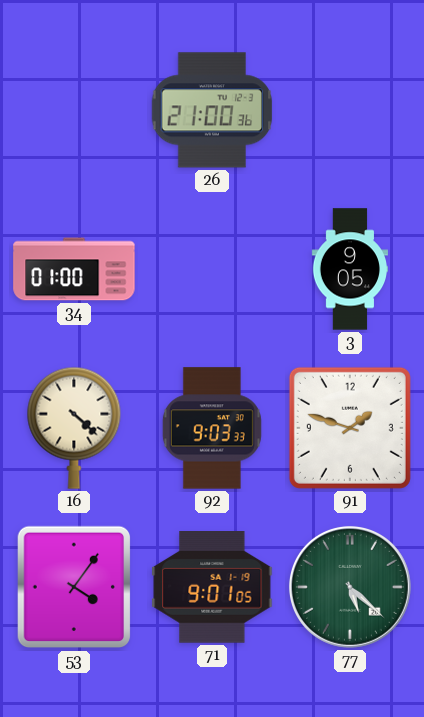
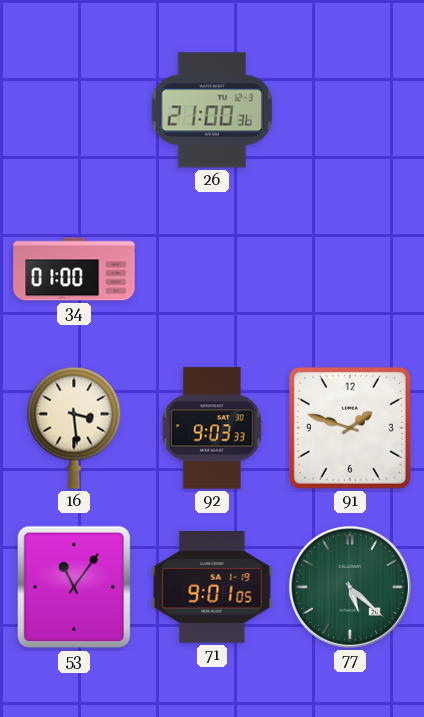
3: 9:05 -> none (349, 269)
16: 4:22 -> 3:29 (74, 428)
53: 4:06 -> 11:06 (74, 587)
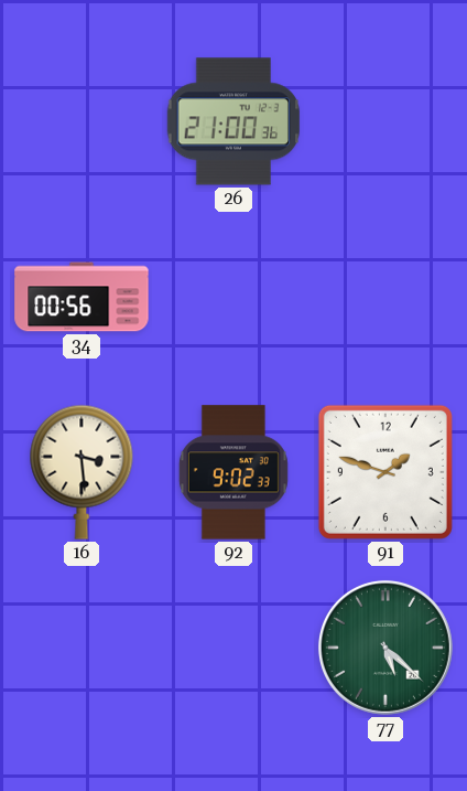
34: 01:00 -> 00:56 (82, 297)
92: 9:03 -> 9:02 (233, 472)
53: 11:06 -> none (74, 587)
71: 9:01 -> none (212, 588)
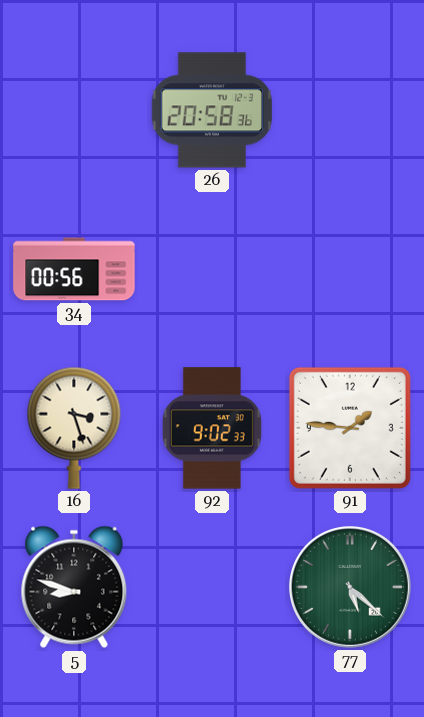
26: 21:00 -> 20:58 (212, 110)
16: 3:29 -> 3:27 (74, 428)
91: 1:48 -> 1:46 (350, 428)
5: none -> 8:48 (74, 587)
